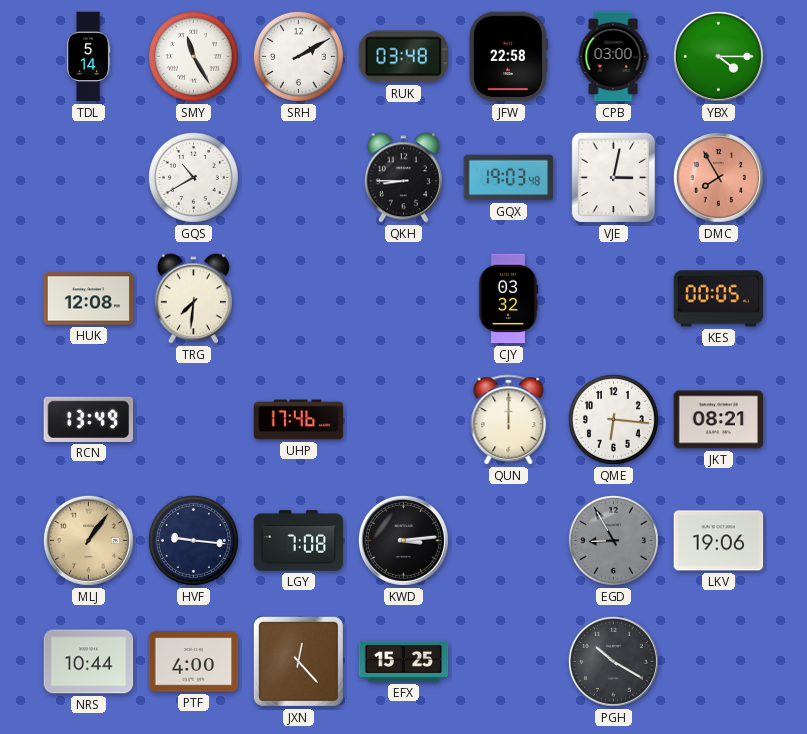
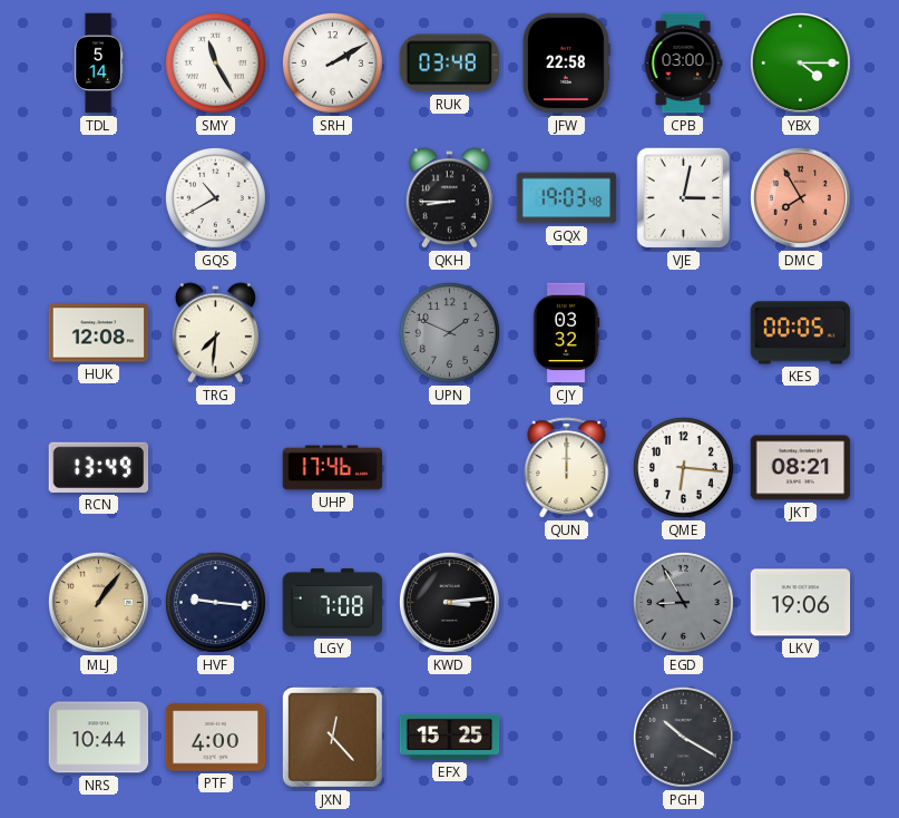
UPN: none -> 1:49 (449, 332)
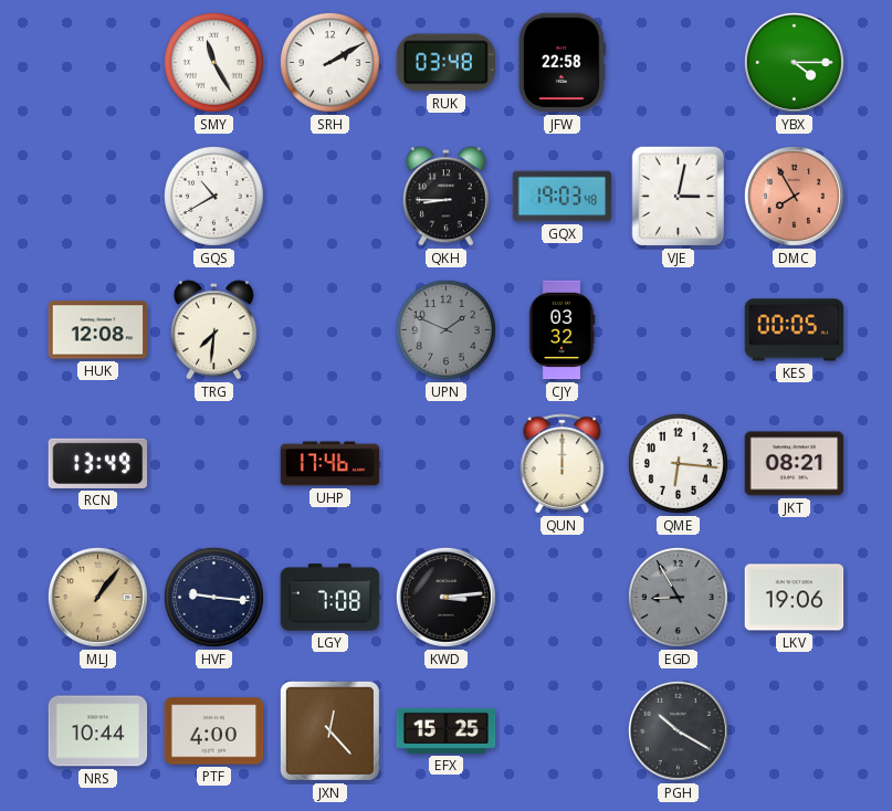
TDL: 5:14 -> none (98, 64)
CPB: 03:00 -> none (683, 64)
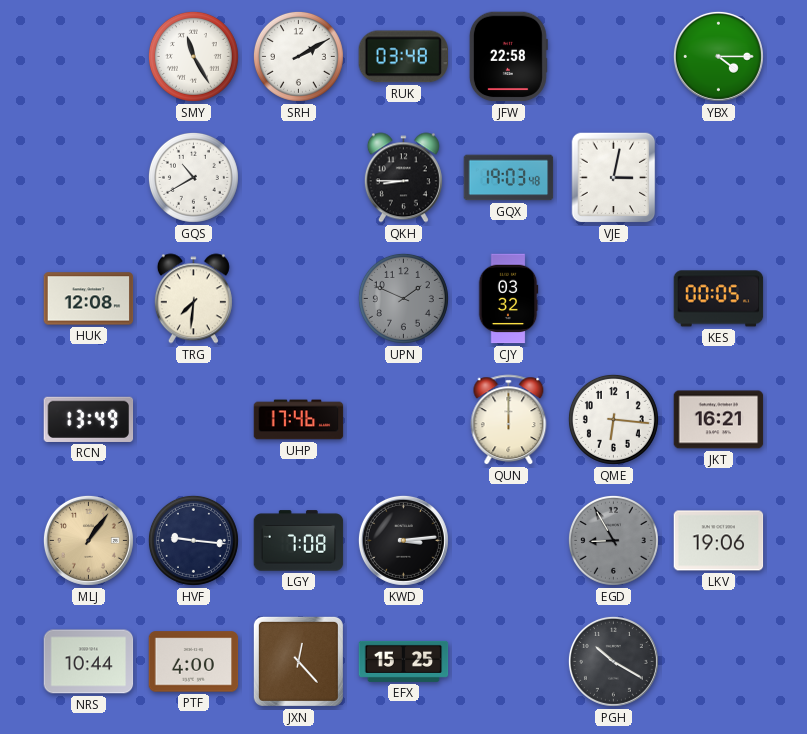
DMC: 7:55 -> none (794, 196)
JKT: 08:21 -> 16:21 (719, 420)
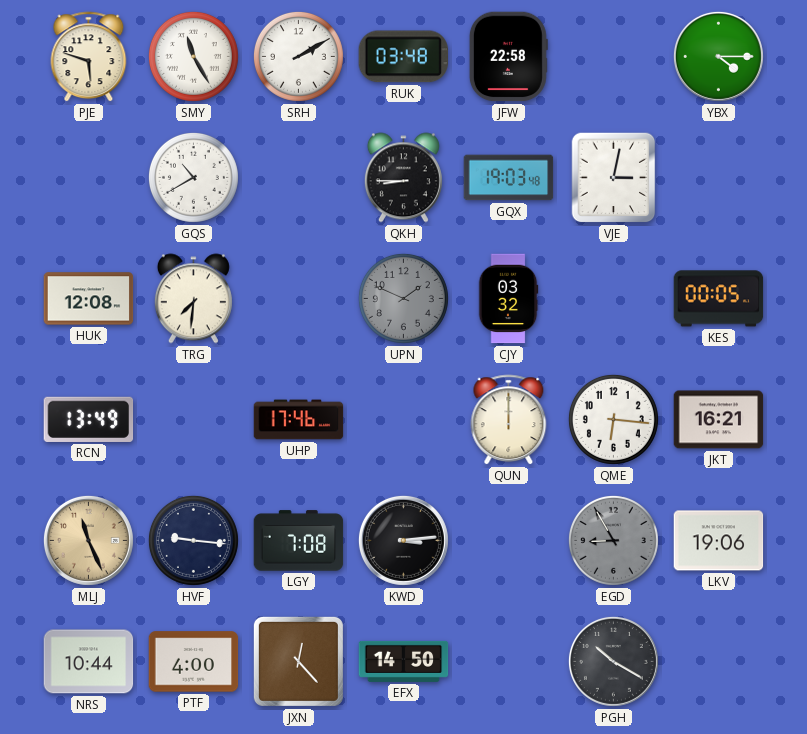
PJE: none -> 5:48 (89, 57)
MLJ: 1:06 -> 11:26 (88, 540)
EFX: 15:25 -> 14:50 (404, 661)
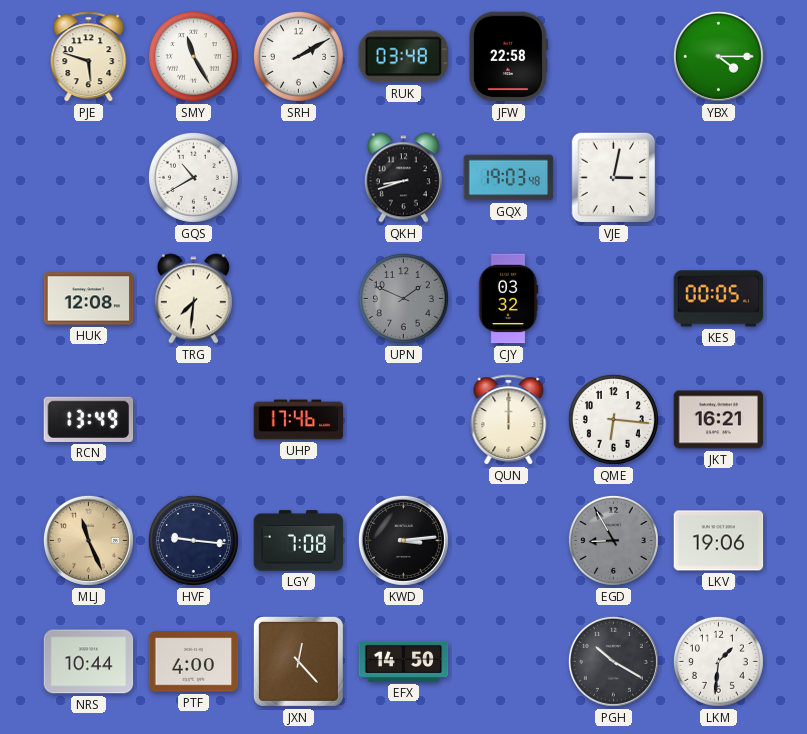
QKH: 8:45 -> 8:42 (403, 178)
LKM: none -> 1:31 (718, 661)
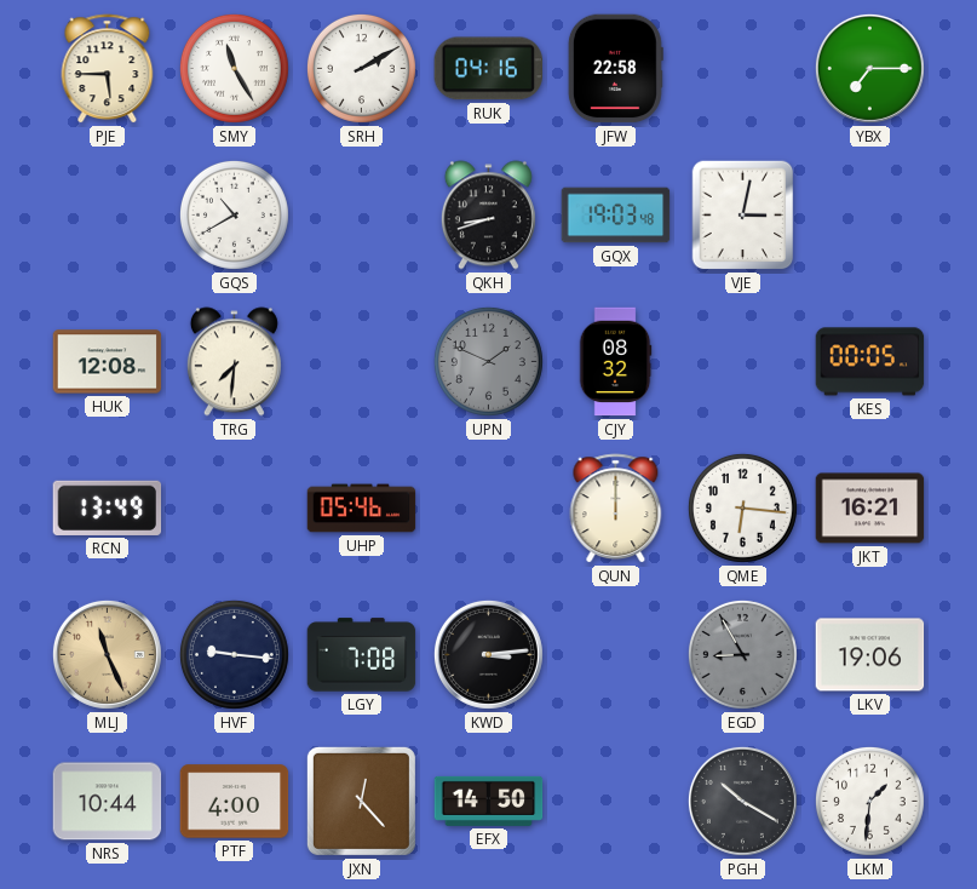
PJE: 5:48 -> 5:45 (108, 69)
RUK: 03:48 -> 04:16 (488, 69)
YBX: 4:15 -> 7:15 (869, 68)
CJY: 03:32 -> 08:32 (615, 362)
UHP: 17:46 -> 05:46 (362, 509)
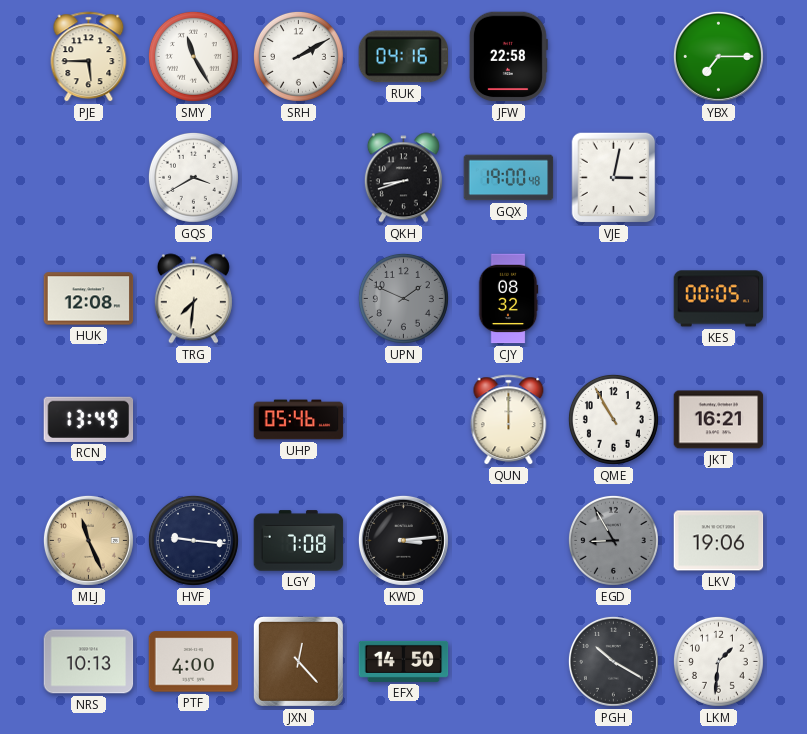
GQS: 10:40 -> 3:40 (193, 177)
GQX: 19:03 -> 19:00 (509, 178)
QME: 6:16 -> 10:55 (613, 419)
NRS: 10:44 -> 10:13 (89, 662)
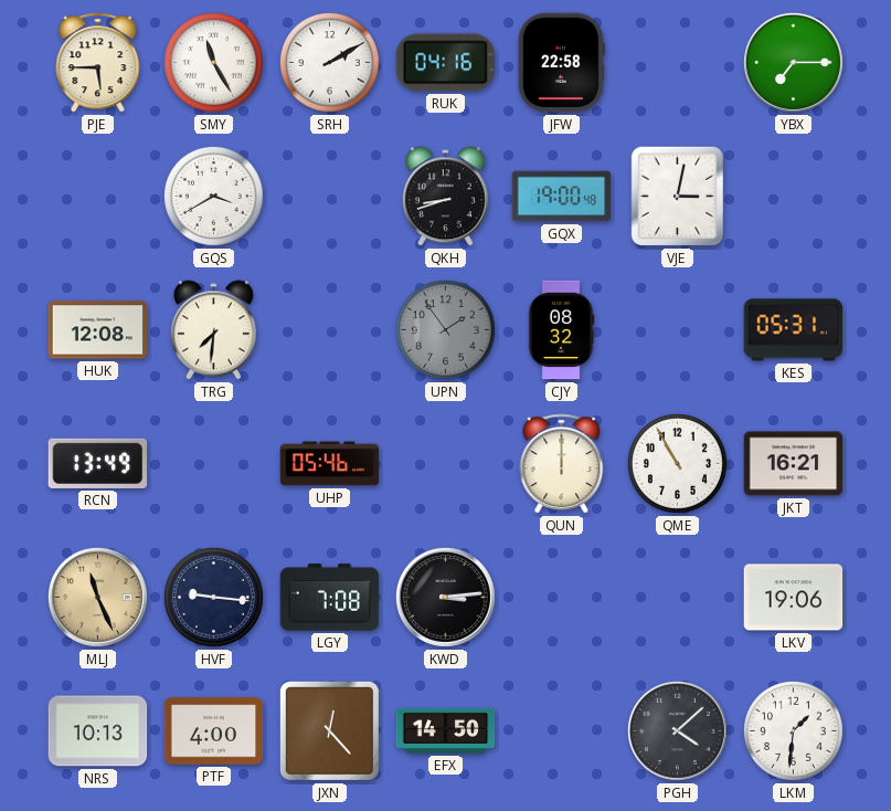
UPN: 1:49 -> 1:54 (445, 329)
KES: 00:05 -> 05:31 (794, 330)
EGD: 8:55 -> none (613, 540)
PGH: 10:20 -> 4:08 (677, 730)
